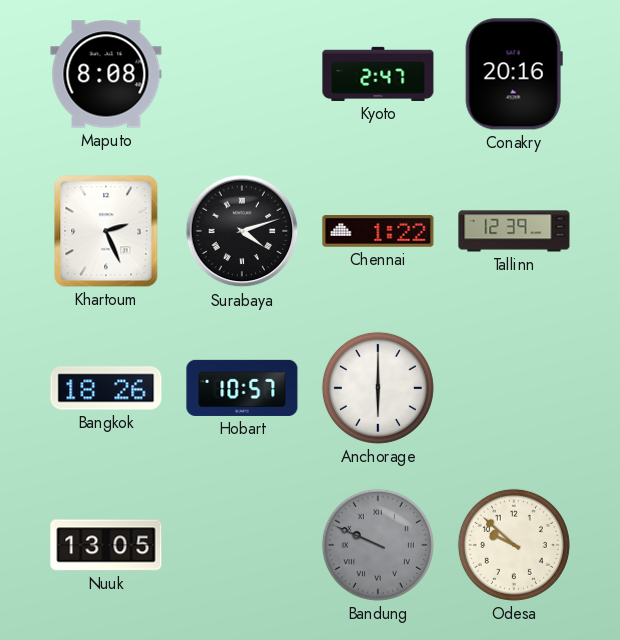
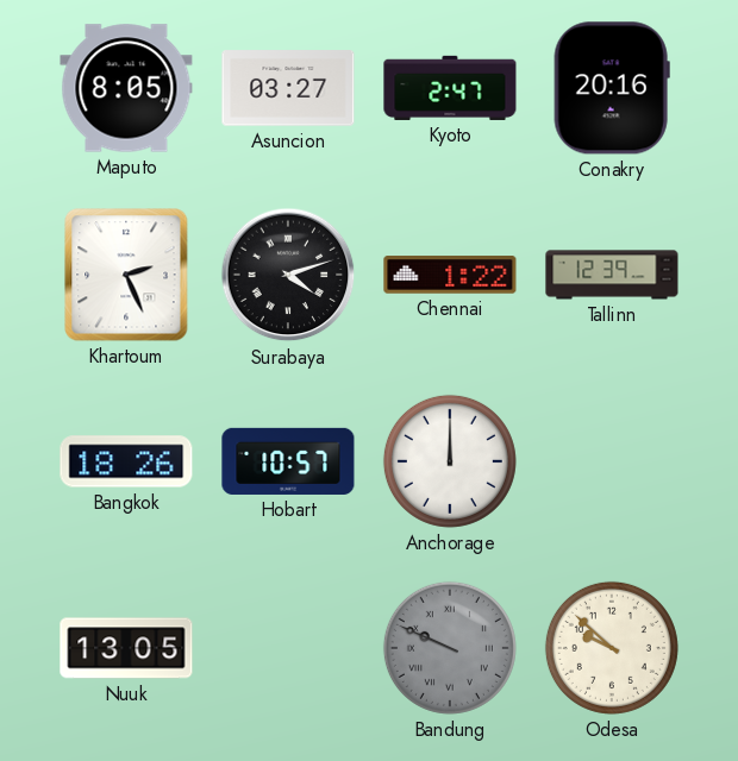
Maputo: 8:08 -> 8:05 (126, 88)
Asuncion: none -> 03:27 (288, 88)
Anchorage: 6:00 -> 12:00 (450, 461)
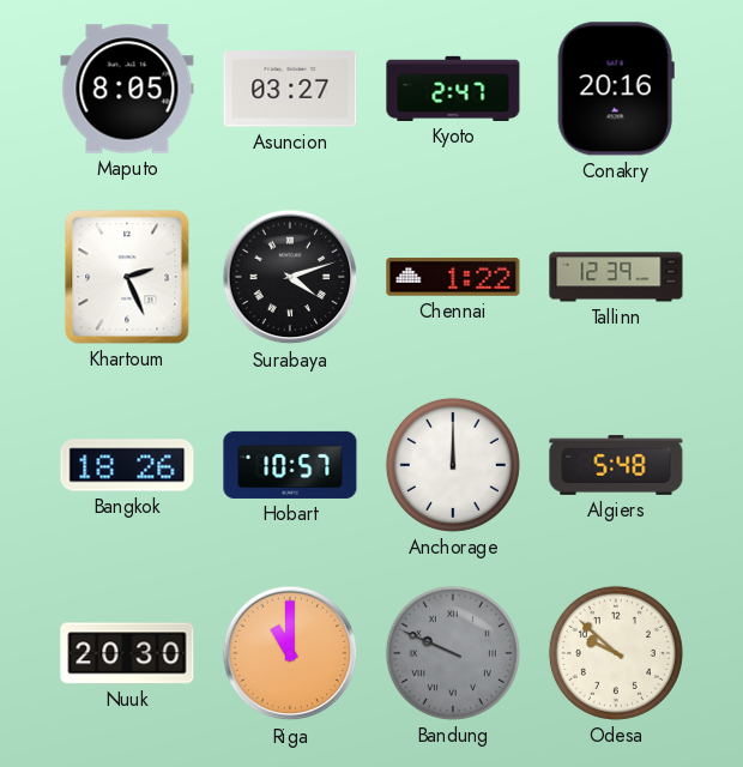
Algiers: none -> 5:48 (616, 465)
Nuuk: 13:05 -> 20:30 (127, 653)
Riga: none -> 11:00 (290, 653)
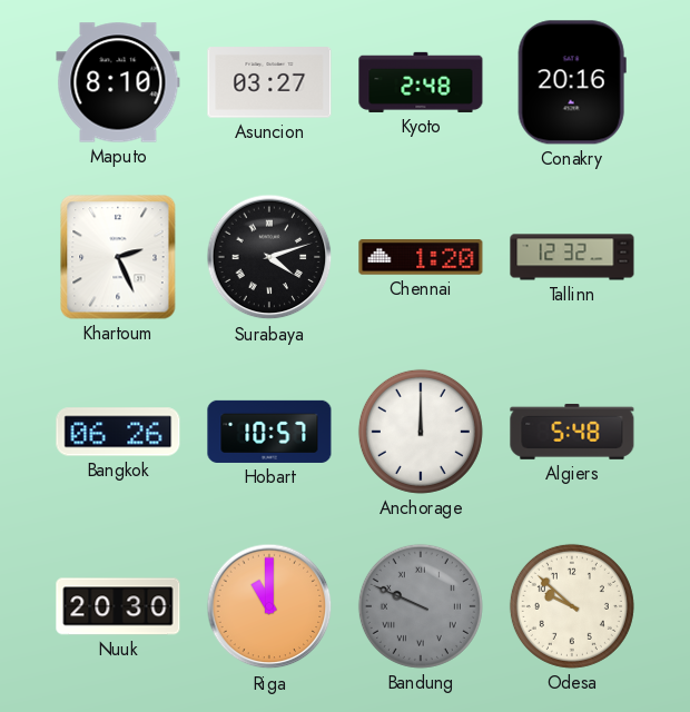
Maputo: 8:05 -> 8:10 (118, 82)
Kyoto: 2:47 -> 2:48 (421, 82)
Chennai: 1:22 -> 1:20 (421, 257)
Tallinn: 12:39 -> 12:32 (572, 257)
Bangkok: 18:26 -> 06:26 (118, 432)
